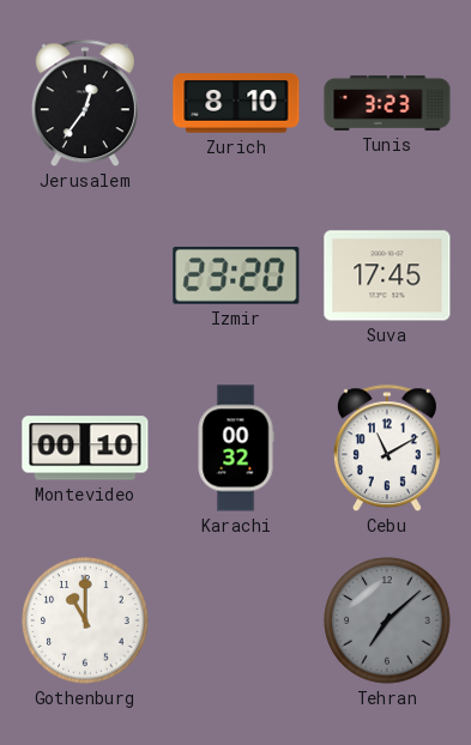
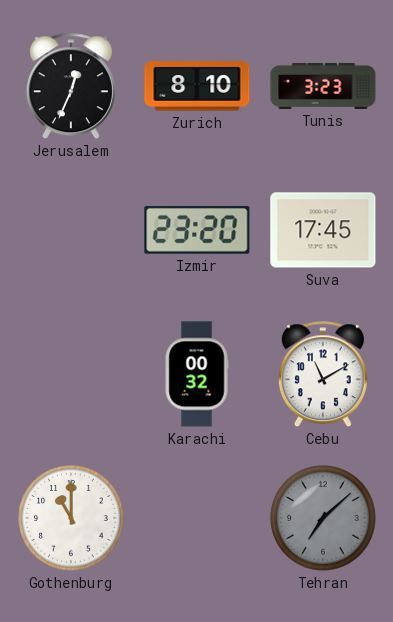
Jerusalem: 12:36 -> 12:34 (71, 87)
Montevideo: 00:10 -> none (85, 448)
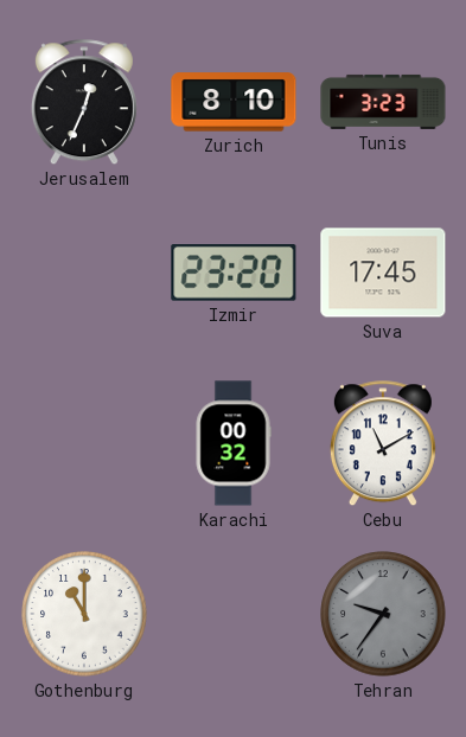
Tehran: 7:08 -> 9:36 (383, 614)
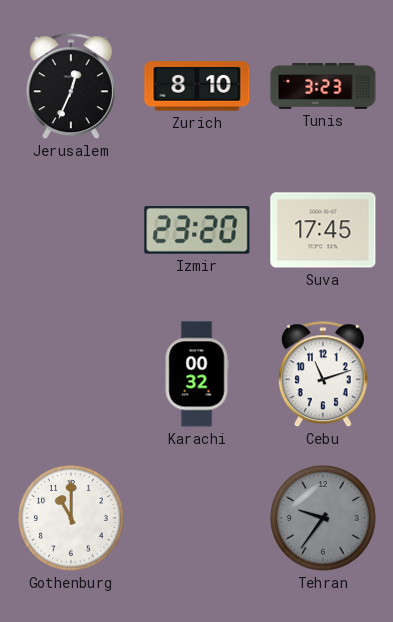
Cebu: 11:10 -> 11:12 (323, 375)
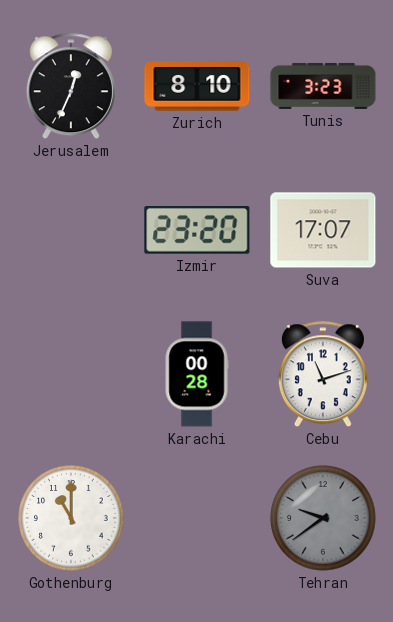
Suva: 17:45 -> 17:07 (323, 230)
Karachi: 00:32 -> 00:28 (197, 374)
Tehran: 9:36 -> 9:39 (323, 518)
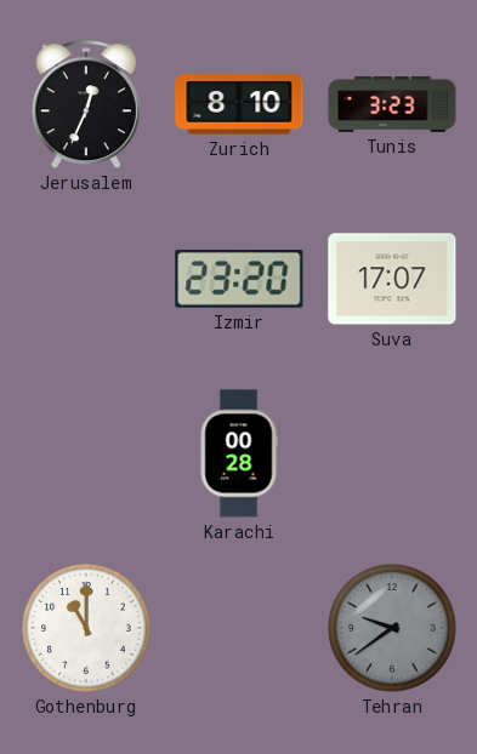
Cebu: 11:12 -> none (323, 375)
